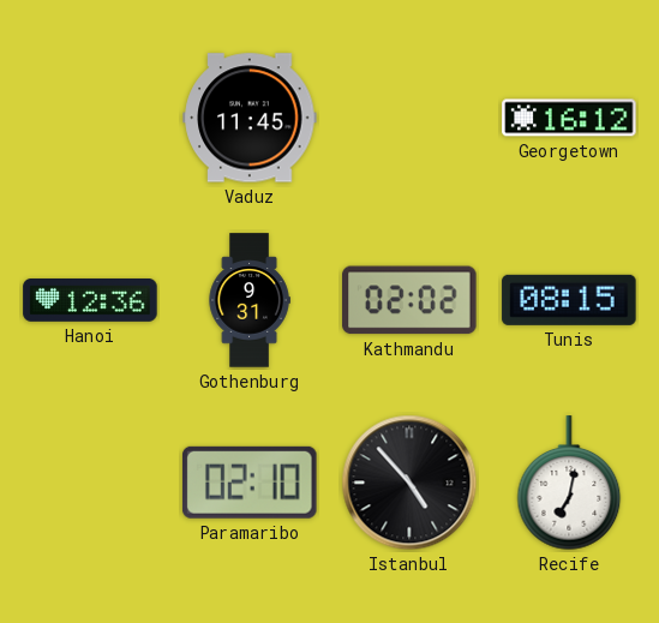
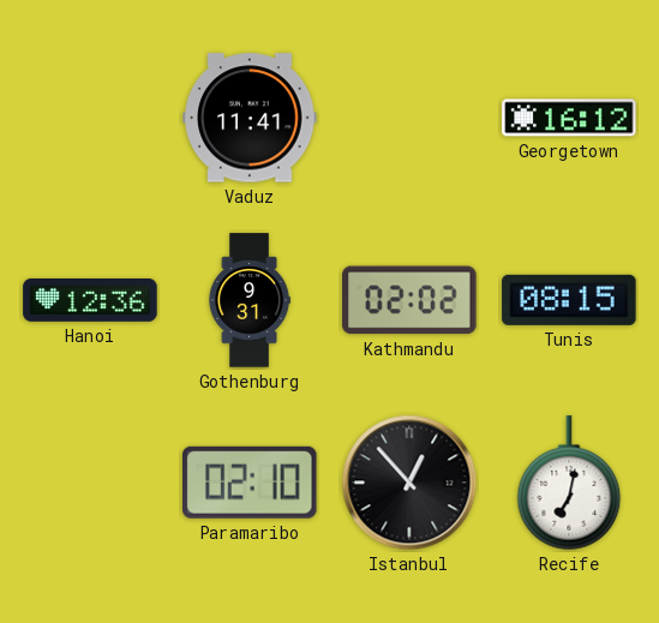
Vaduz: 11:45 -> 11:41 (250, 118)
Istanbul: 4:53 -> 12:53 (409, 483)
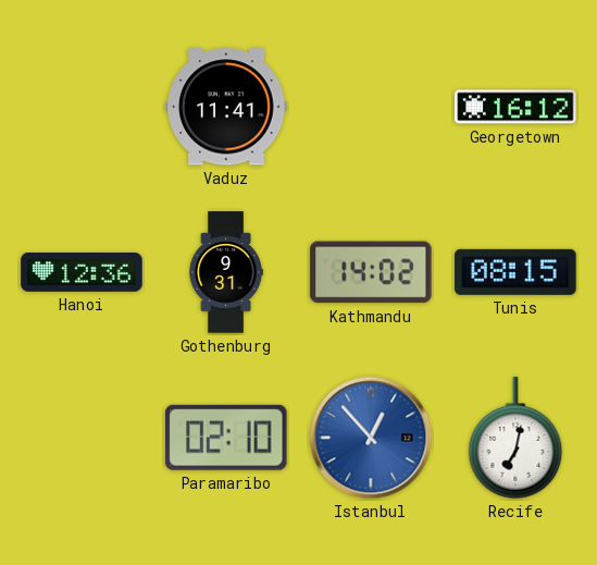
Kathmandu: 02:02 -> 14:02 (371, 272)
Istanbul dial: black -> blue (371, 438)
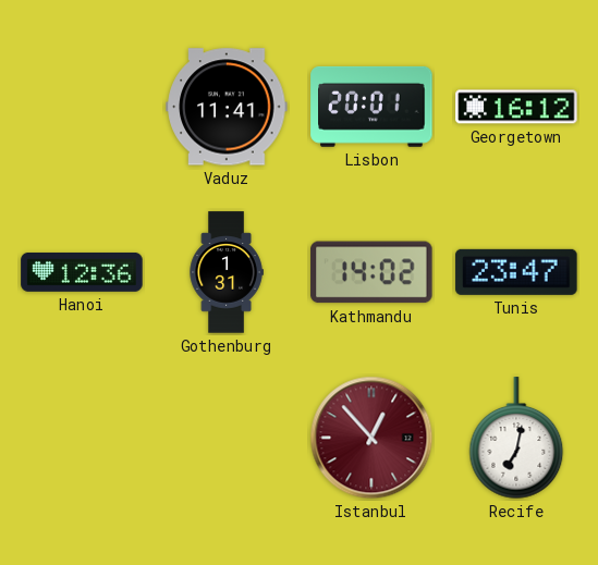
Lisbon: none -> 20:01 (371, 107)
Gothenburg: 9:31 -> 1:31 (227, 272)
Tunis: 08:15 -> 23:47 (516, 272)
Paramaribo: 02:10 -> none (226, 438)
Istanbul dial: blue -> burgundy (371, 438)
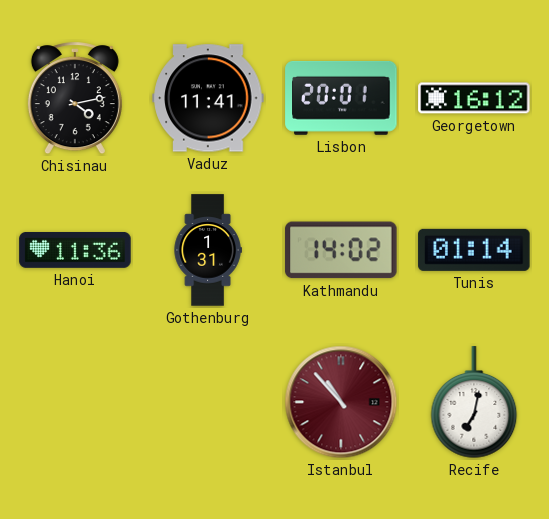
Chisinau: none -> 4:13 (75, 99)
Hanoi: 12:36 -> 11:36 (75, 251)
Tunis: 23:47 -> 01:14 (474, 250)
Istanbul: 12:53 -> 10:53 (341, 402)
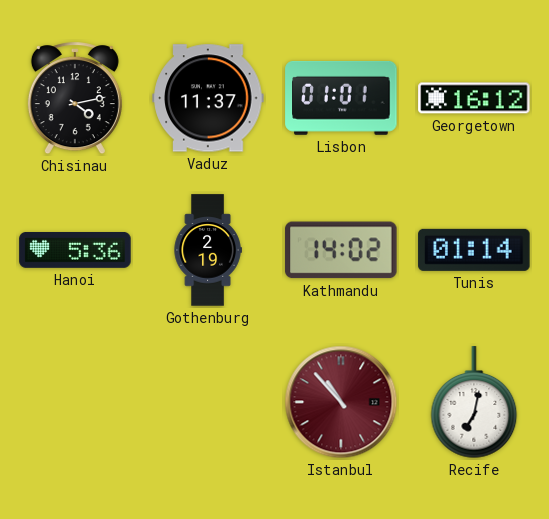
Vaduz: 11:41 -> 11:37 (208, 98)
Lisbon: 20:01 -> 01:01 (341, 98)
Hanoi: 11:36 -> 5:36 (75, 251)
Gothenburg: 1:31 -> 2:19 (208, 250)
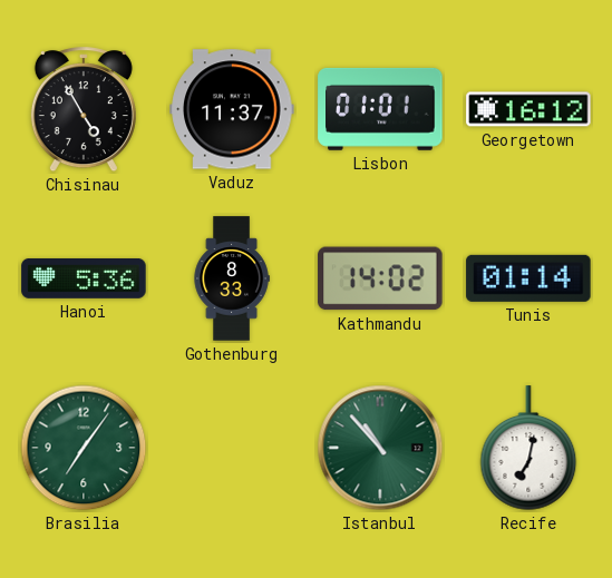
Chisinau: 4:13 -> 4:55 (84, 110)
Gothenburg: 2:19 -> 8:33 (232, 278)
Brasilia: none -> 7:06 (84, 448)
Istanbul dial: burgundy -> green (380, 448)
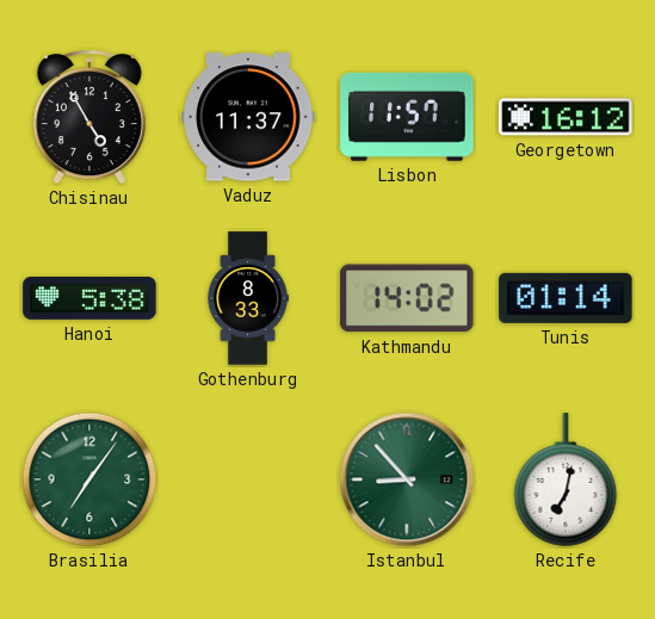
Lisbon: 01:01 -> 11:57 (407, 117)
Hanoi: 5:36 -> 5:38 (89, 299)
Istanbul: 10:53 -> 8:53 (407, 479)
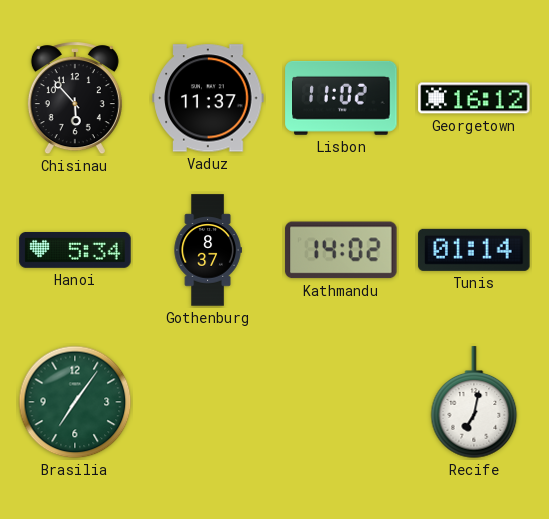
Chisinau: 4:55 -> 5:53 (75, 99)
Lisbon: 11:57 -> 11:02 (341, 98)
Hanoi: 5:38 -> 5:34 (75, 251)
Gothenburg: 8:33 -> 8:37 (208, 250)
Istanbul: 8:53 -> none (407, 479)
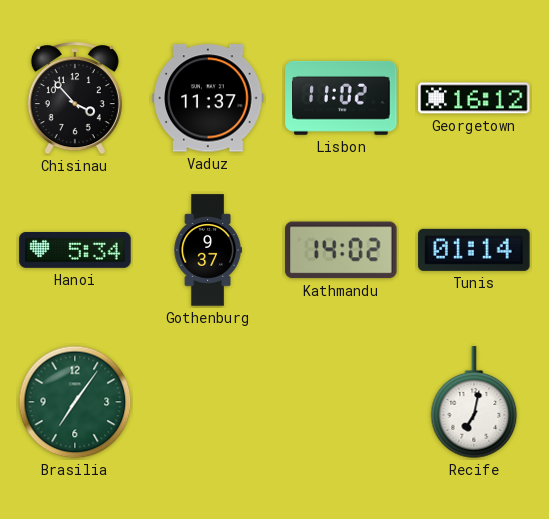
Chisinau: 5:53 -> 3:53 (75, 99)
Gothenburg: 8:37 -> 9:37 (208, 250)
